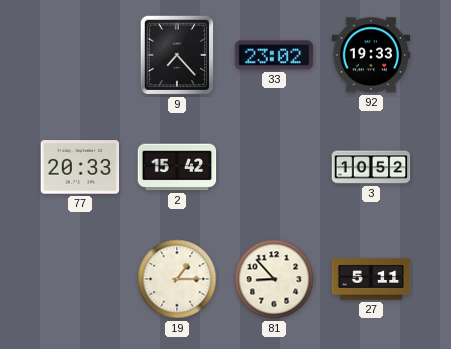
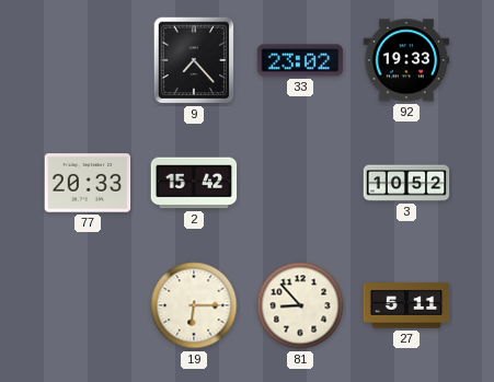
19: 1:15 -> 6:15 (194, 305)
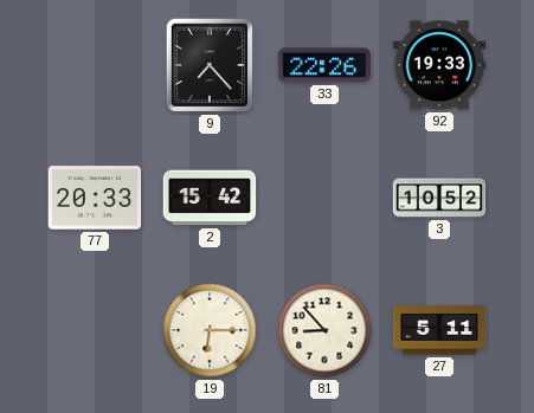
33: 23:02 -> 22:26 (324, 65)
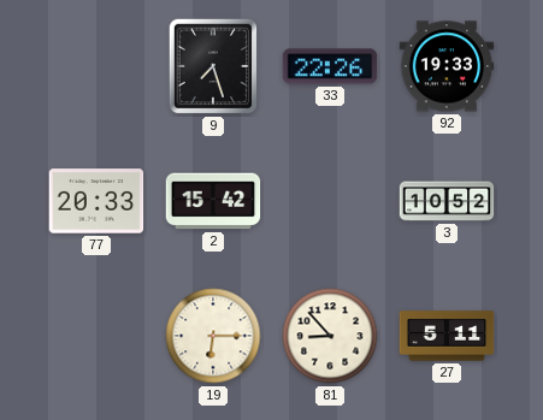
9: 7:23 -> 7:27 (213, 66)
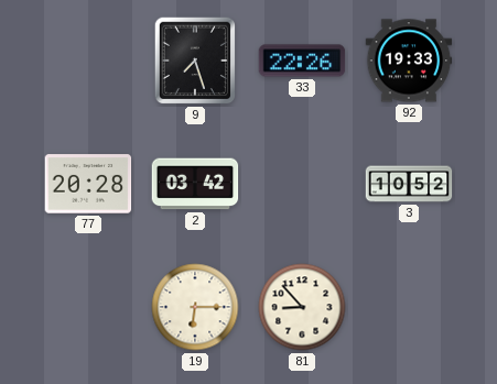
77: 20:33 -> 20:28 (88, 184)
2: 15:42 -> 03:42 (195, 184)
27: 5:11 -> none (447, 336)
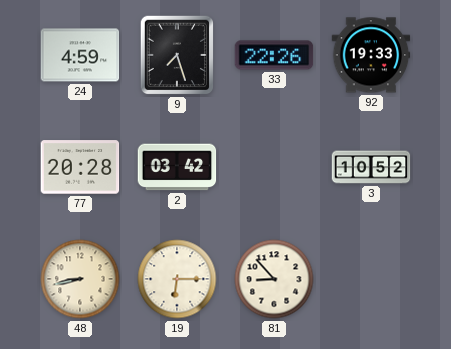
24: none -> 4:59 (80, 55)
48: none -> 8:43 (80, 279)
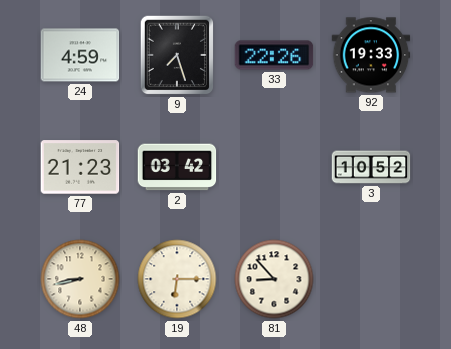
77: 20:28 -> 21:23 (80, 167)
